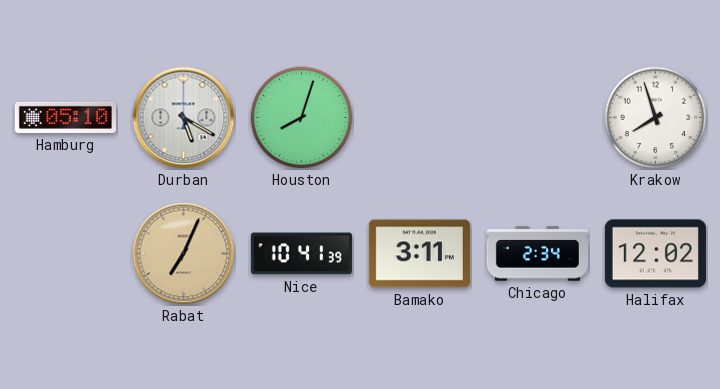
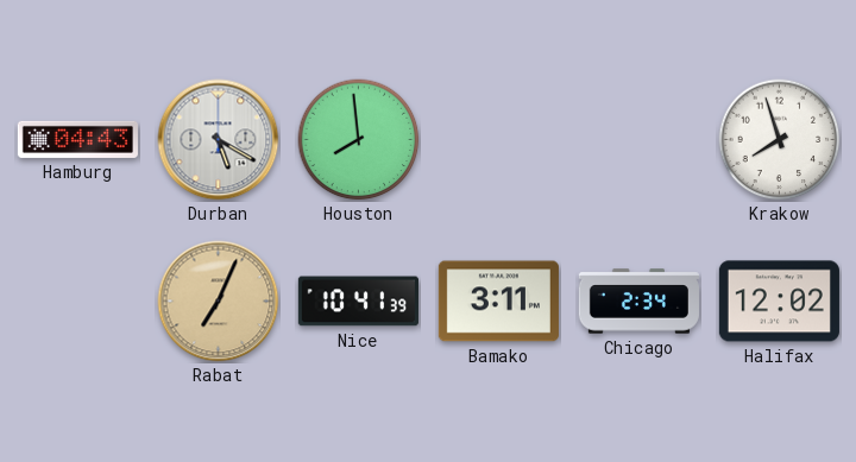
Hamburg: 05:10 -> 04:43 (77, 139)
Houston: 8:03 -> 7:59 (359, 140)
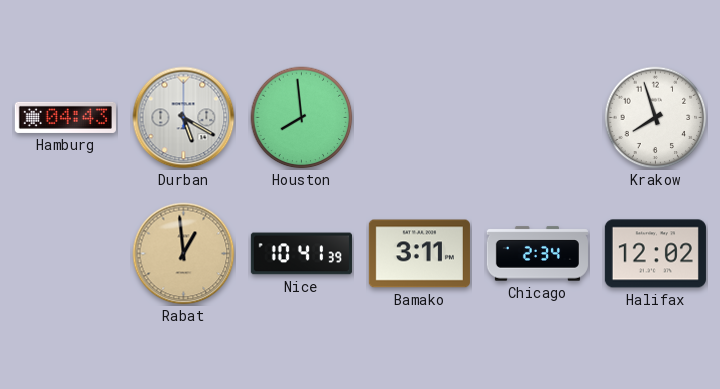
Rabat: 7:04 -> 12:59 (184, 254)
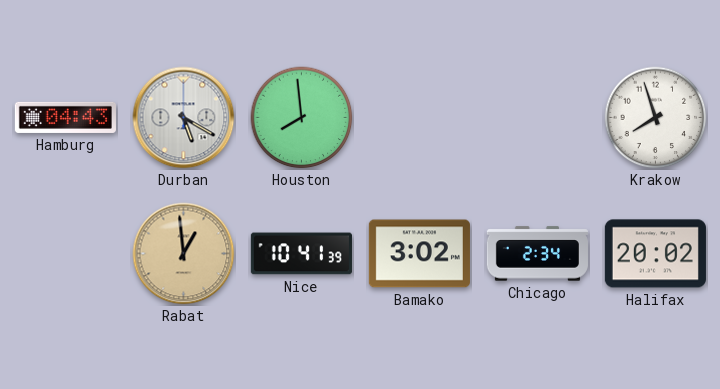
Bamako: 3:11 -> 3:02 (419, 254)
Halifax: 12:02 -> 20:02 (655, 254)
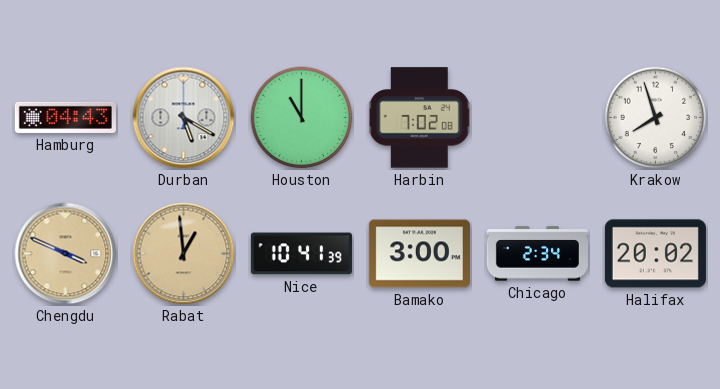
Houston: 7:59 -> 11:00 (302, 118)
Harbin: none -> 7:02 (420, 118)
Chengdu: none -> 3:49 (66, 254)
Bamako: 3:02 -> 3:00 (419, 254)
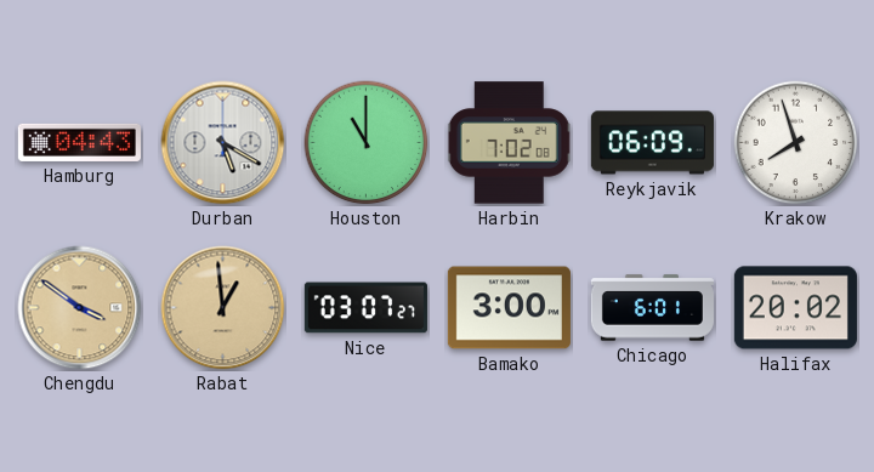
Reykjavik: none -> 06:09 (652, 143)
Chengdu: 3:49 -> 3:51 (80, 308)
Nice: 10:41 -> 03:07 (365, 308)
Chicago: 2:34 -> 6:01 (652, 308)
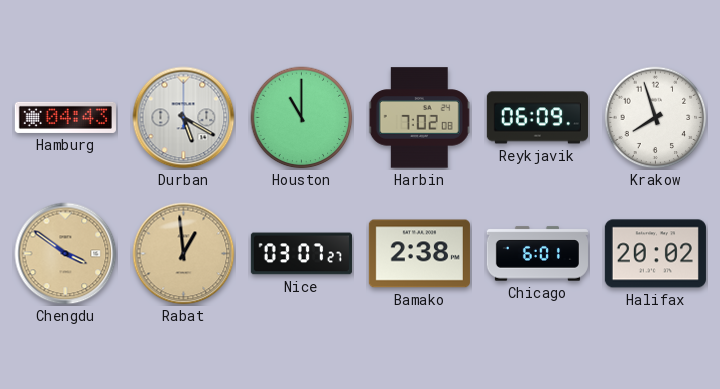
Bamako: 3:00 -> 2:38 (419, 254)
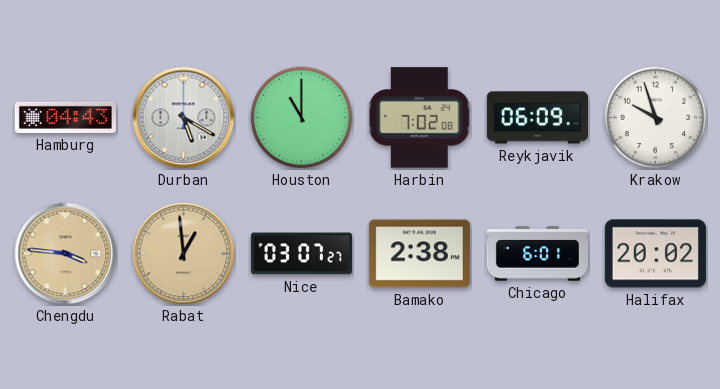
Krakow: 7:57 -> 9:57 (656, 118)
Chengdu: 3:51 -> 3:46 (66, 254)
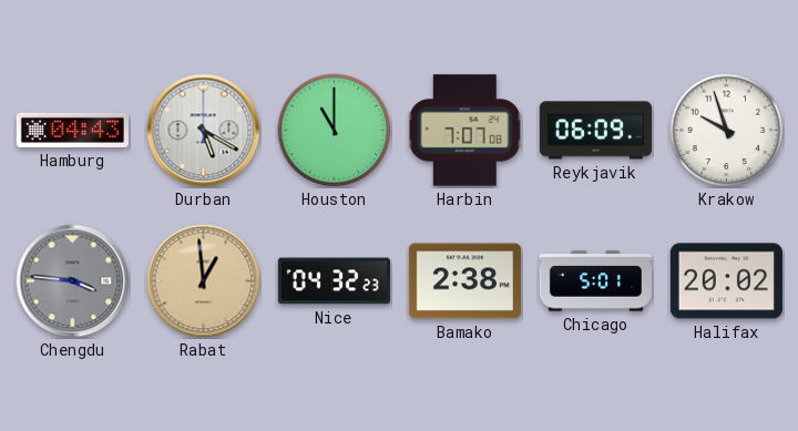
Harbin: 7:02 -> 7:07 (465, 131)
Chengdu dial: champagne -> grey (73, 281)
Nice: 03:07 -> 04:32 (334, 281)
Chicago: 6:01 -> 5:01 (595, 281)
